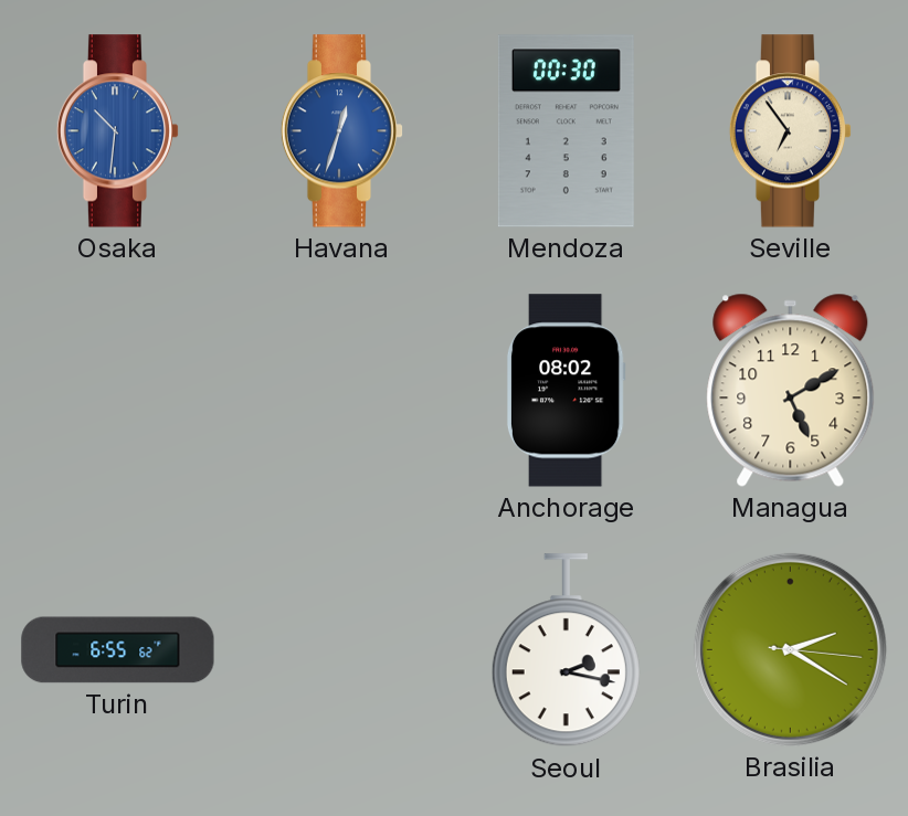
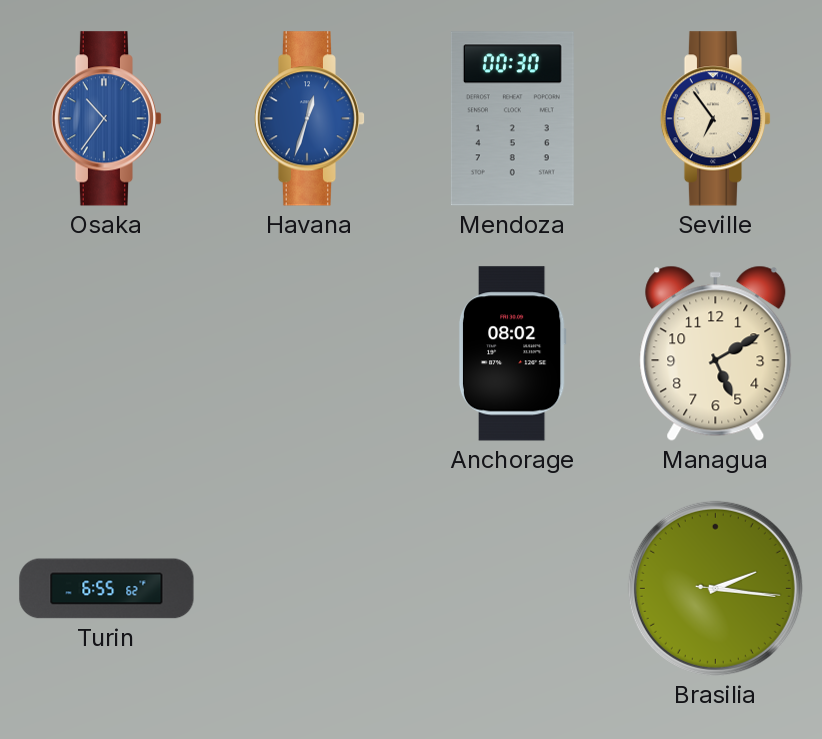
Osaka: 10:31 -> 10:36 (107, 119)
Seoul: 2:17 -> none (566, 650)
Brasilia: 2:20 -> 2:16 (715, 588)
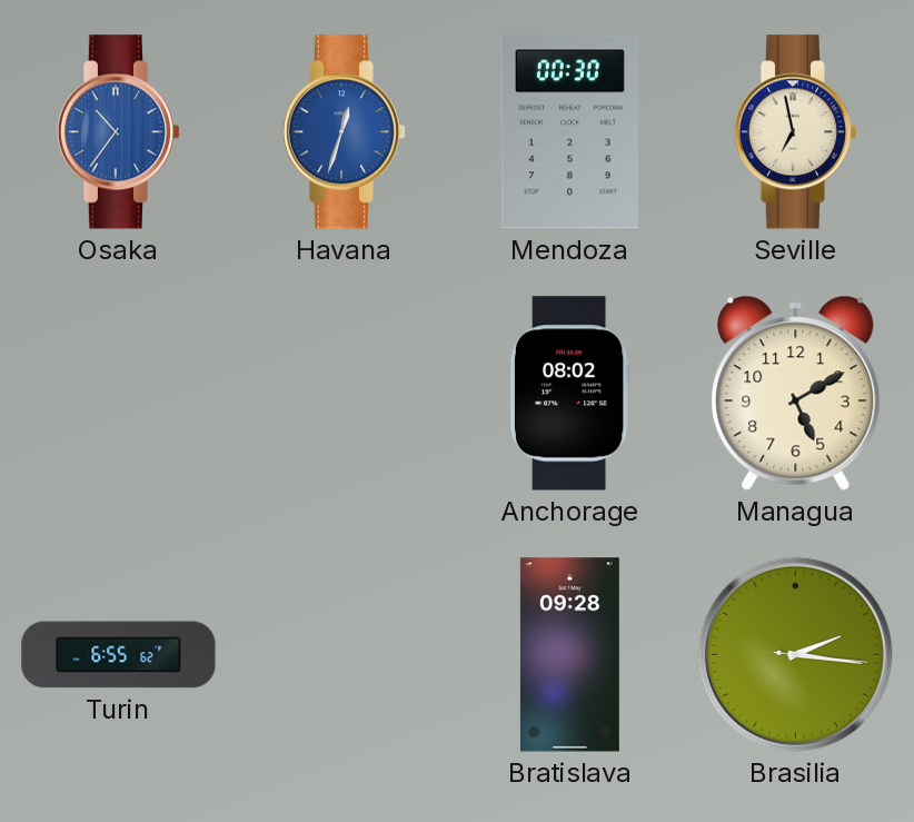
Seville: 6:54 -> 6:58 (796, 132)
Bratislava: none -> 09:28 (569, 655)
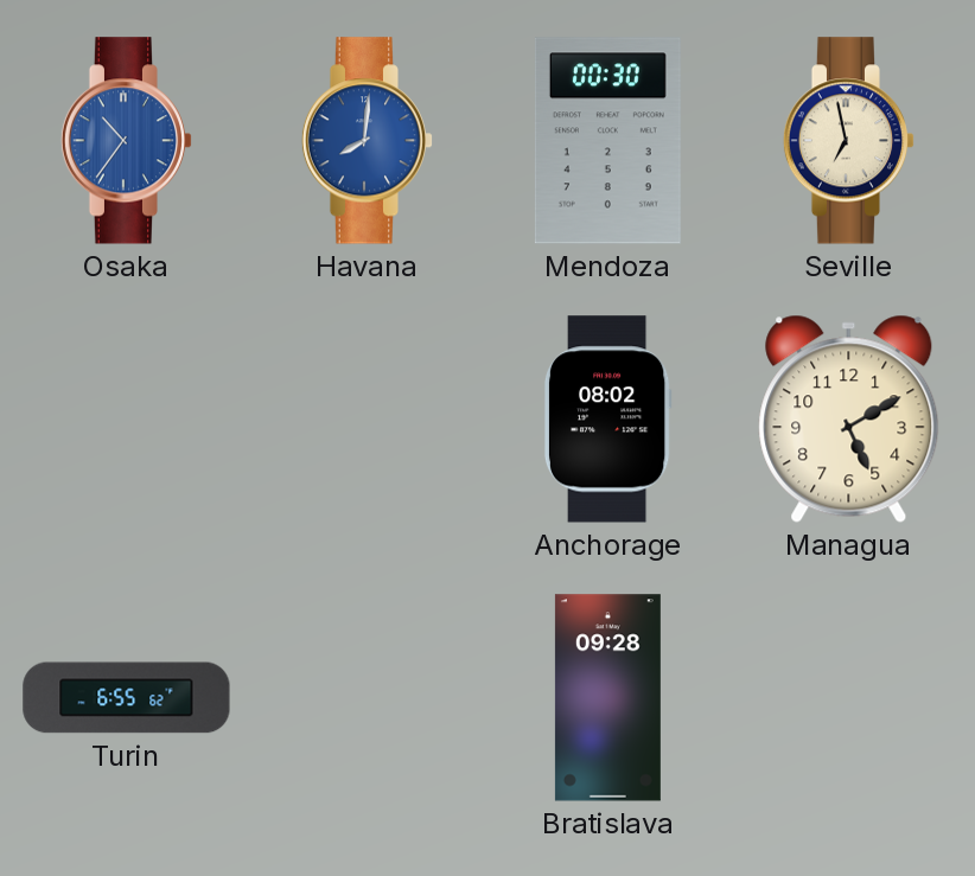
Havana: 12:33 -> 8:01 (368, 141)
Brasilia: 2:16 -> none (795, 654)
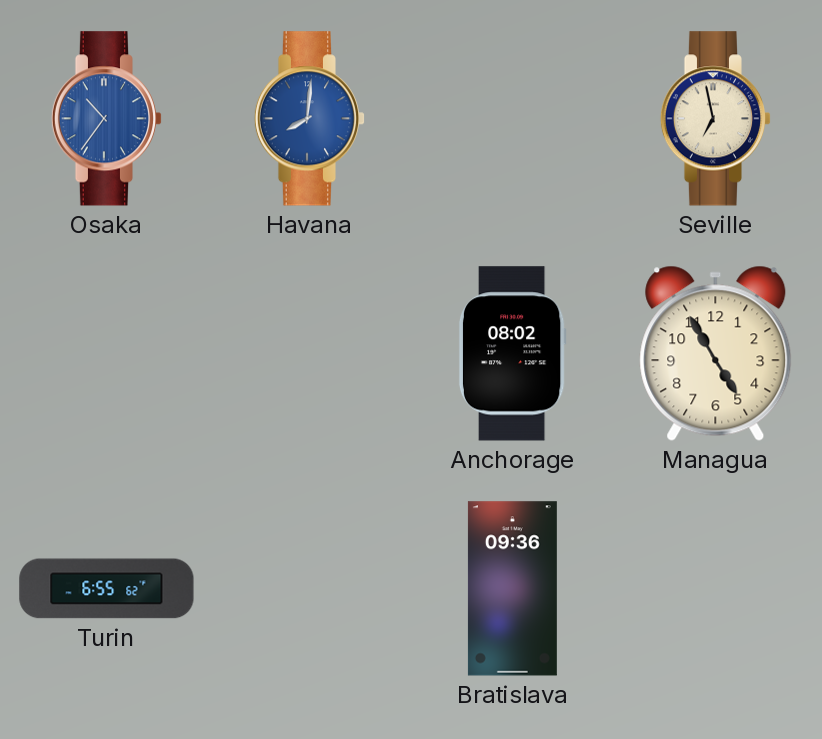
Mendoza: 00:30 -> none (607, 141)
Managua: 5:10 -> 4:55 (716, 353)
Bratislava: 09:28 -> 09:36 (512, 589)
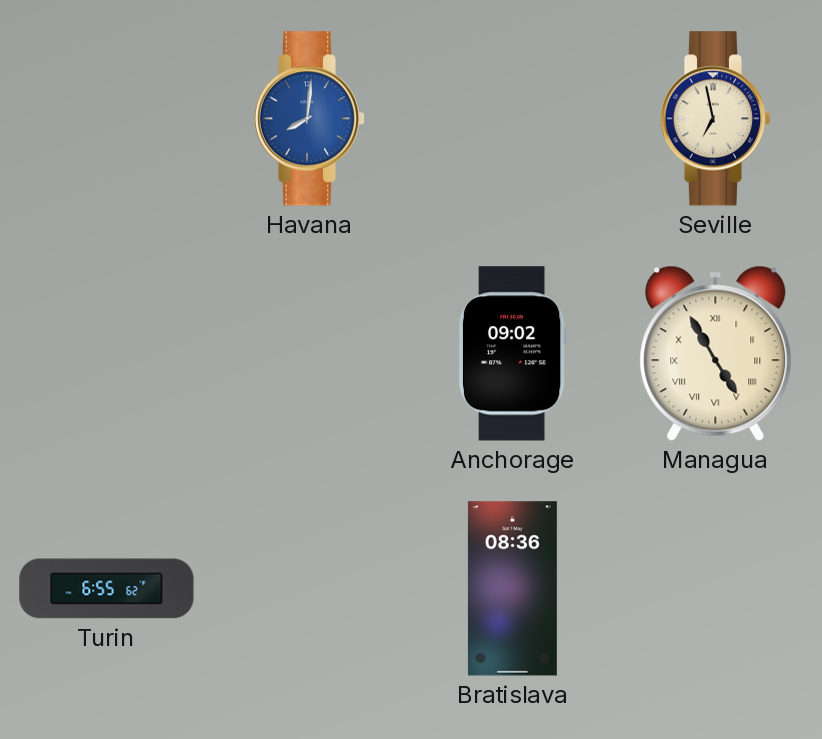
Osaka: 10:36 -> none (107, 119)
Anchorage: 08:02 -> 09:02 (512, 354)
Managua numerals: Arabic -> Roman (716, 353)
Bratislava: 09:36 -> 08:36 (512, 589)
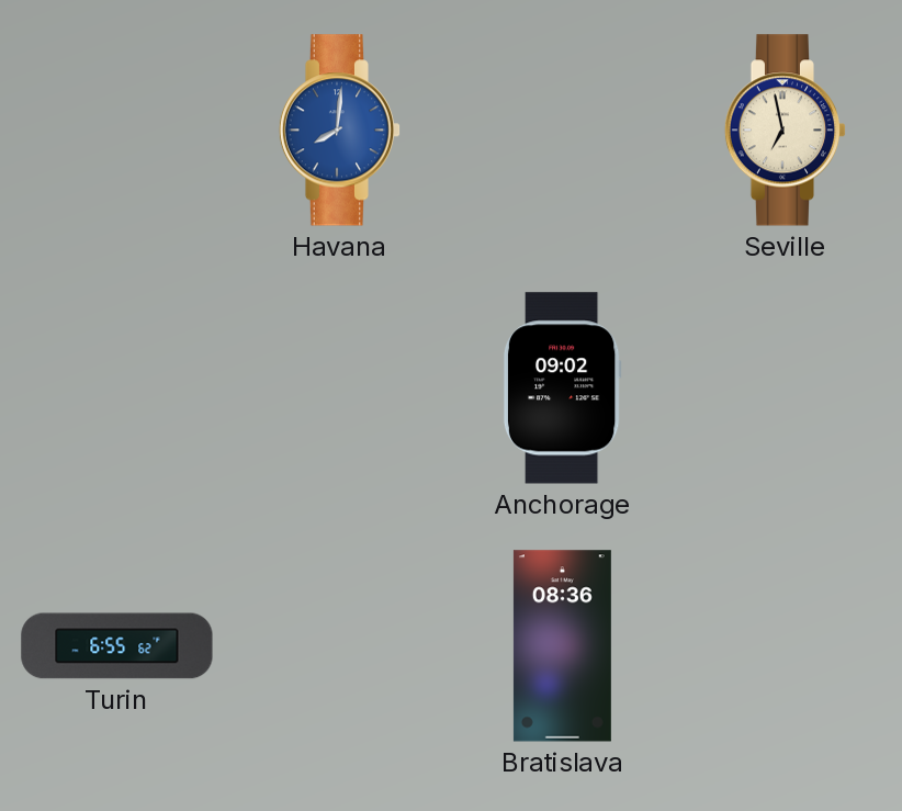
Managua: 4:55 -> none (716, 353)
